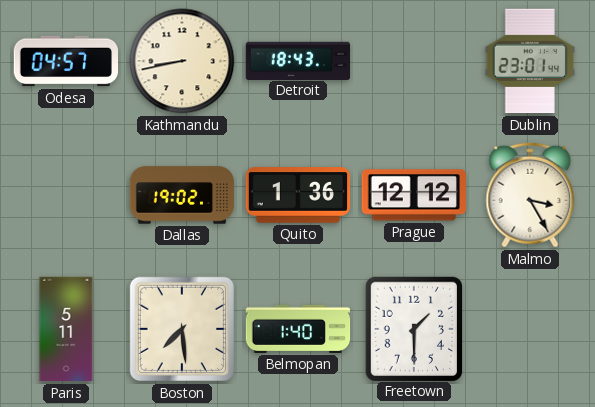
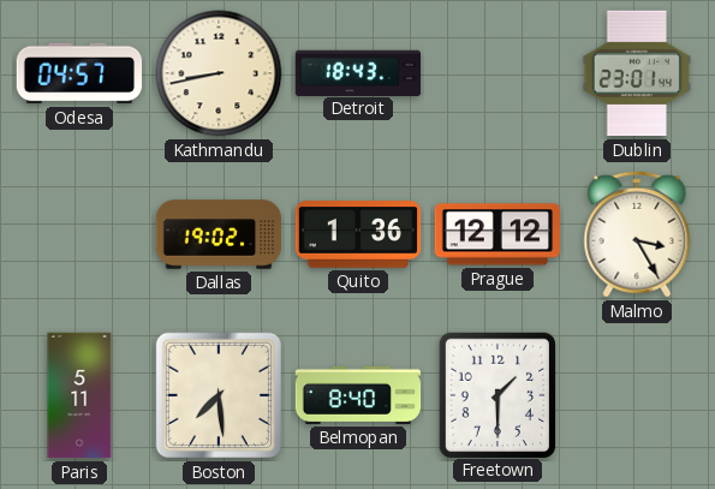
Belmopan: 1:40 -> 8:40 (358, 395)
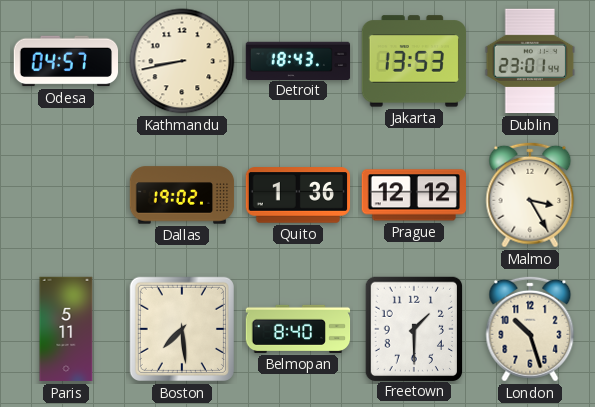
Jakarta: none -> 13:53 (413, 61)
London: none -> 10:27 (530, 329)
